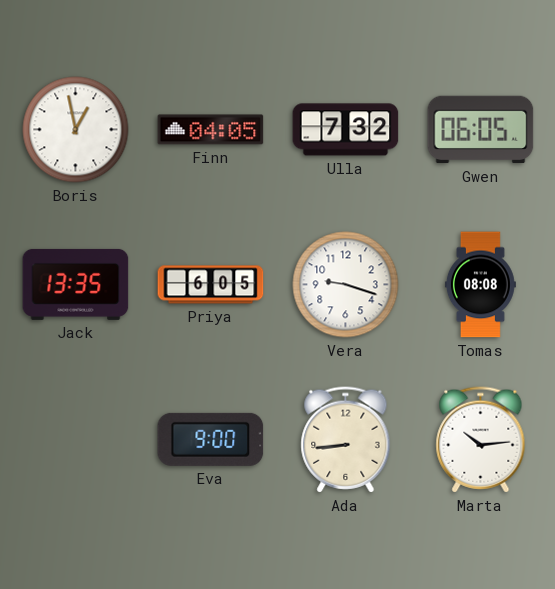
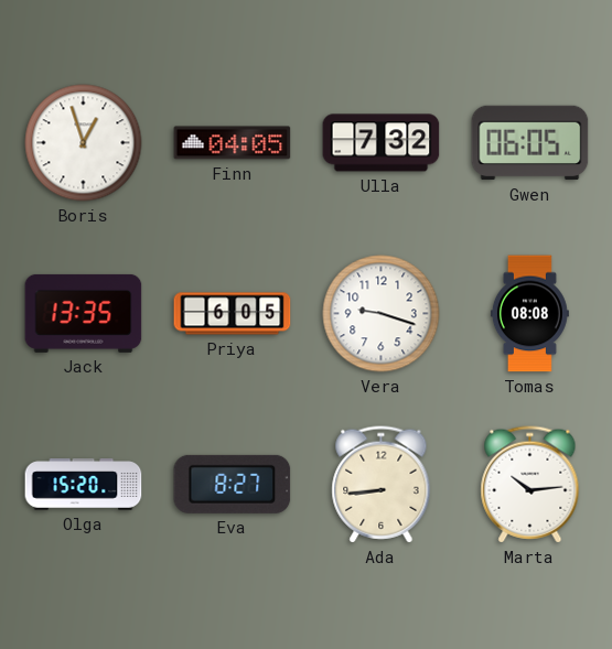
Boris: 12:58 -> 12:57 (84, 143)
Olga: none -> 15:20 (84, 485)
Eva: 9:00 -> 8:27 (233, 484)
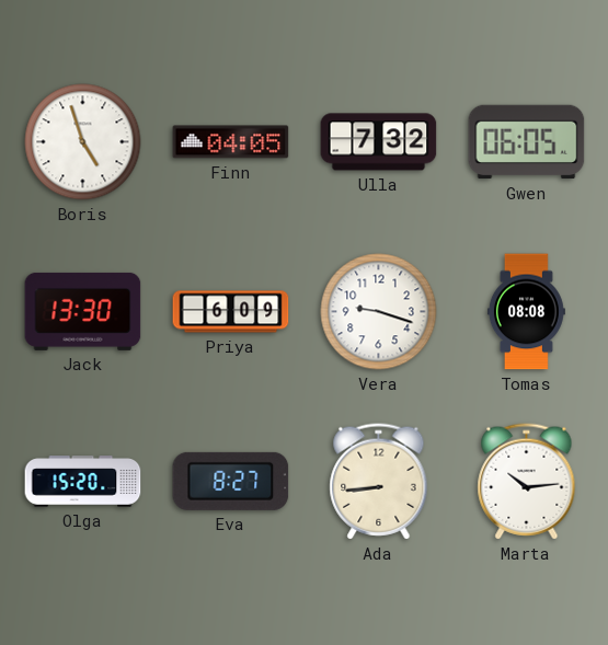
Boris: 12:57 -> 4:57 (83, 142)
Jack: 13:35 -> 13:30 (83, 311)
Priya: 6:05 -> 6:09 (231, 312)
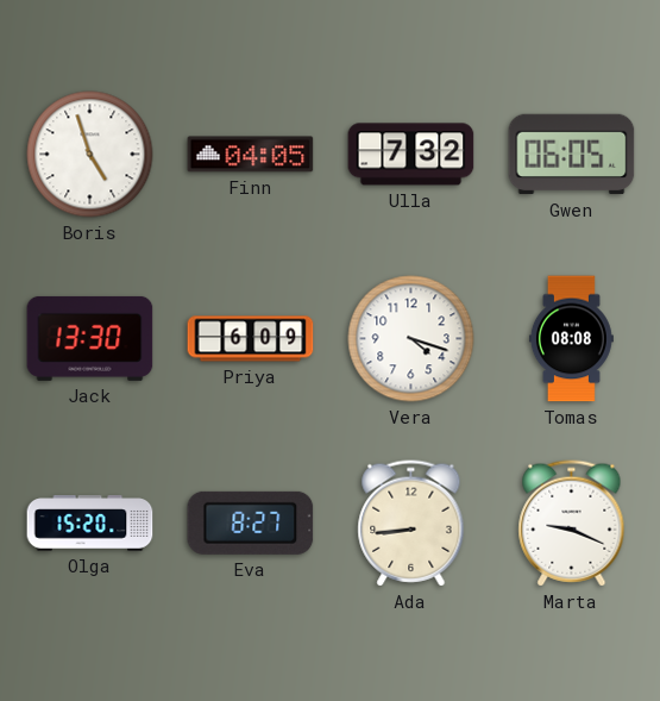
Vera: 9:18 -> 4:18 (411, 339)
Marta: 10:14 -> 9:19 (572, 524)
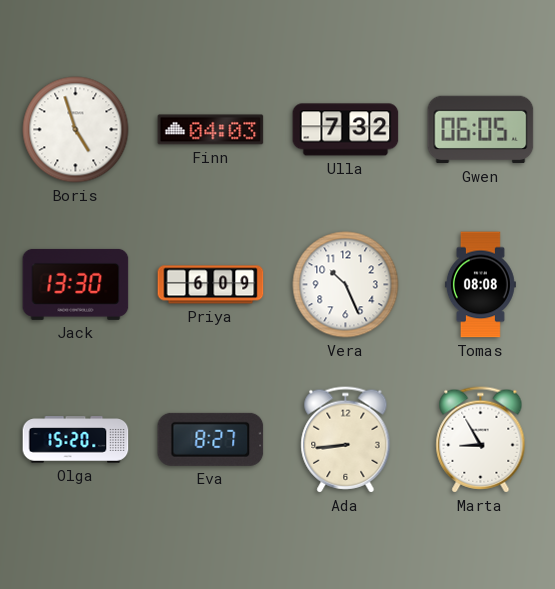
Finn: 04:05 -> 04:03 (211, 130)
Vera: 4:18 -> 10:26 (346, 285)
Marta: 9:19 -> 8:55 (481, 440)
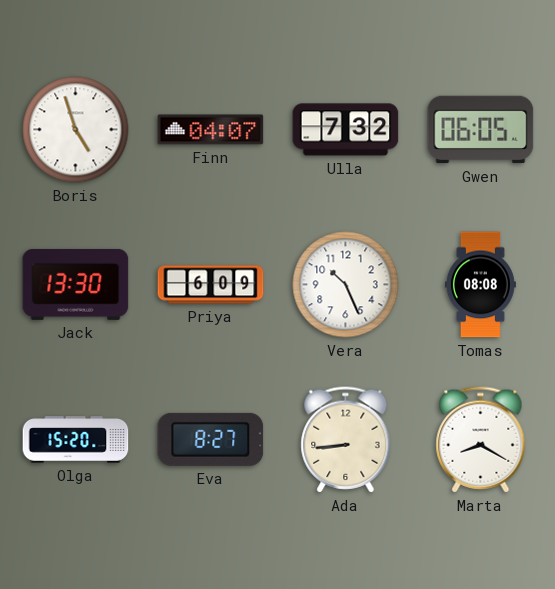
Finn: 04:03 -> 04:07 (211, 130)
Marta: 8:55 -> 8:20 (481, 440)
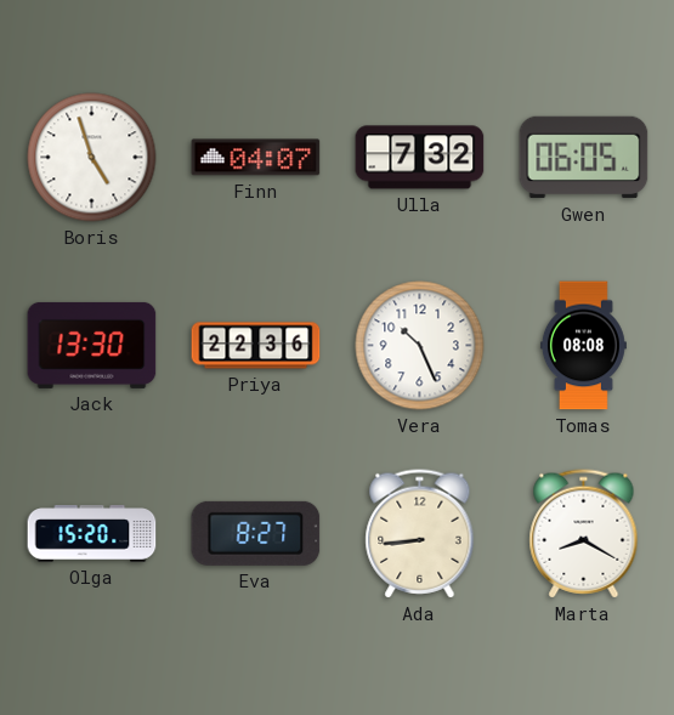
Priya: 6:09 -> 22:36 (256, 346)
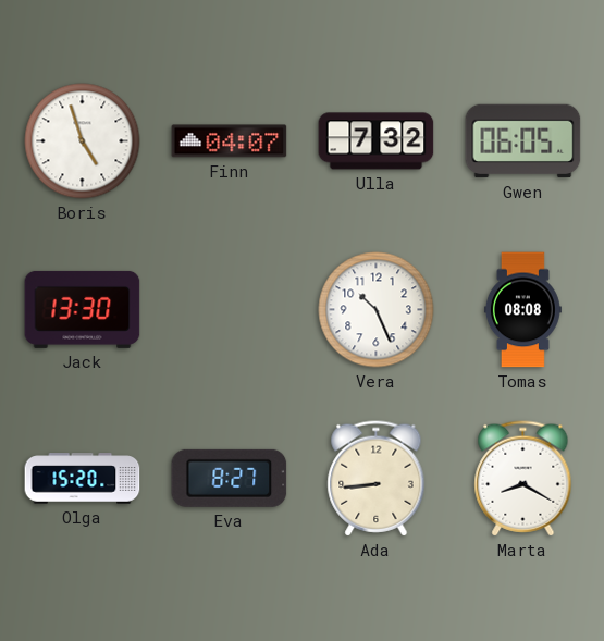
Priya: 22:36 -> none (256, 346)
